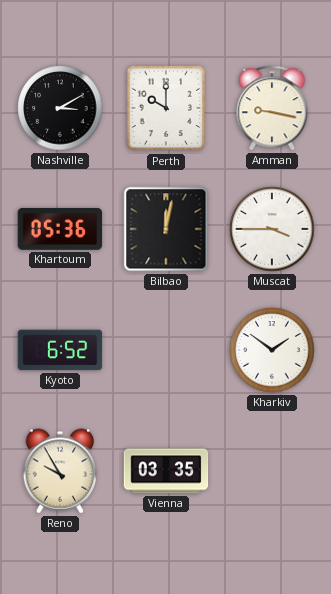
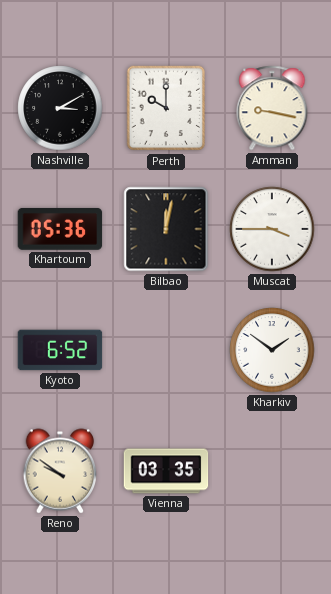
Reno: 9:55 -> 9:51 (60, 471)
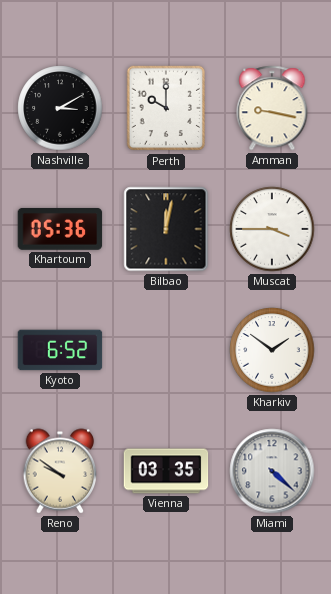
Miami: none -> 4:22 (272, 471)
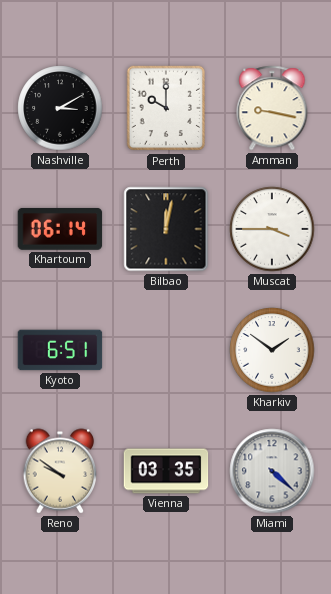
Khartoum: 05:36 -> 06:14 (60, 229)
Kyoto: 6:52 -> 6:51 (60, 350)
